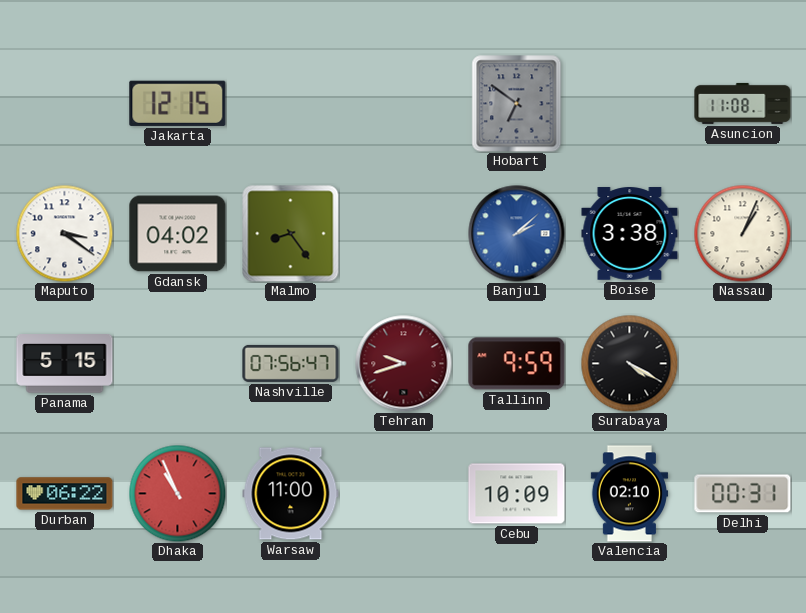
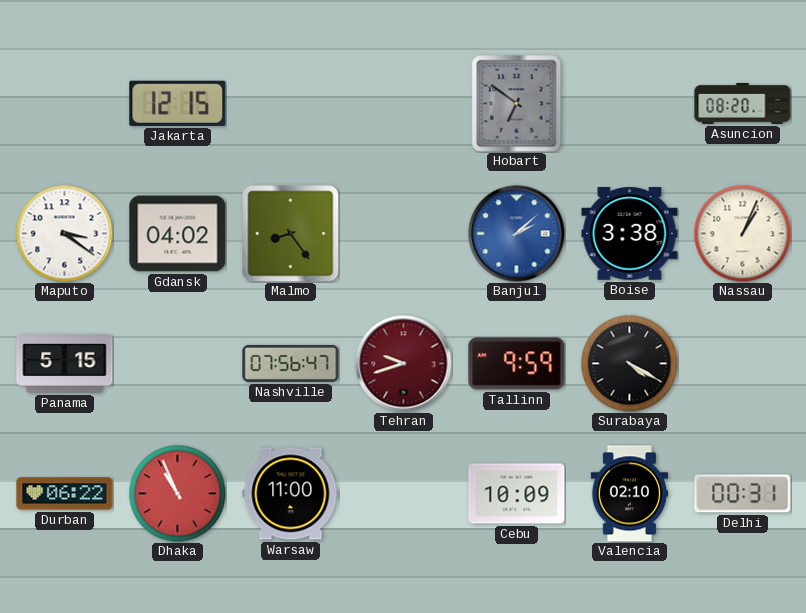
Asuncion: 11:08 -> 08:20 (743, 103)
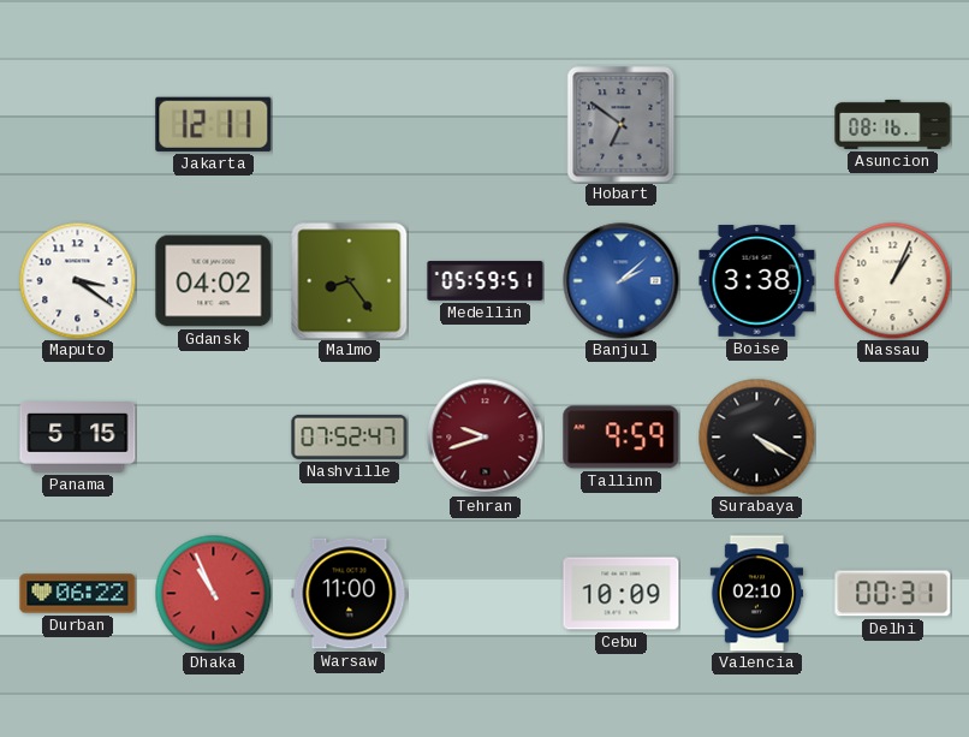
Jakarta: 12:15 -> 12:11 (214, 124)
Asuncion: 08:20 -> 08:16 (893, 124)
Medellin: none -> 05:59 (486, 281)
Nashville: 07:56 -> 07:52 (350, 436)
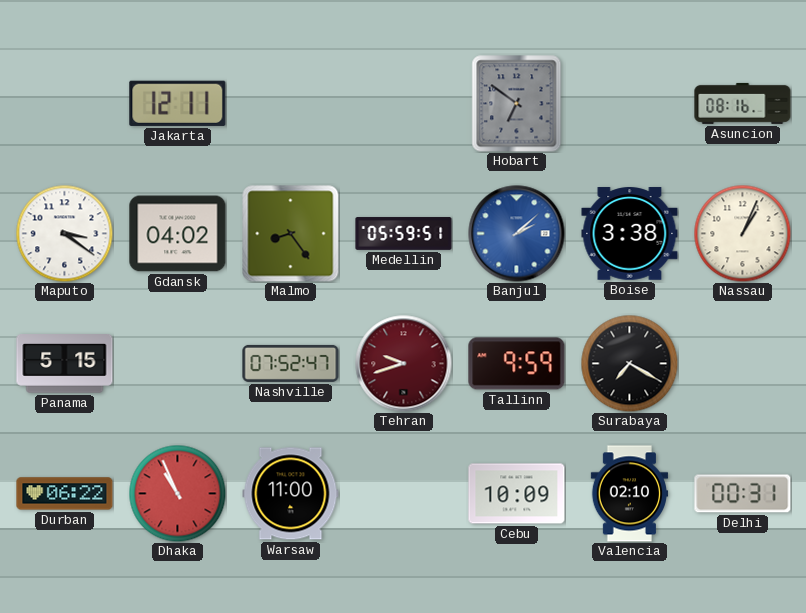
Surabaya: 4:20 -> 7:20 (629, 363)
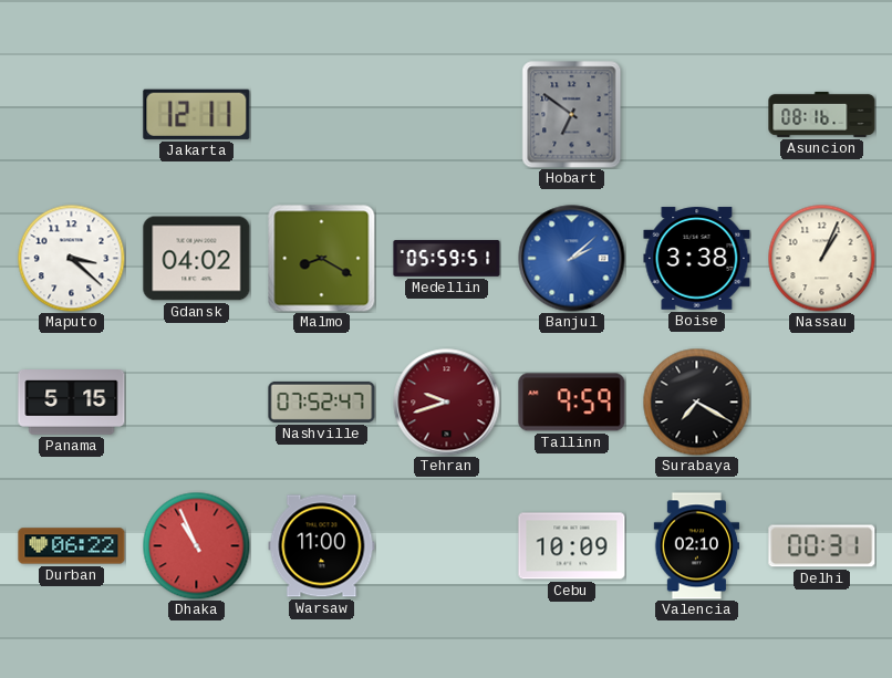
Maputo: 3:21 -> 3:22 (71, 258)
Malmo: 8:24 -> 8:20 (322, 259)
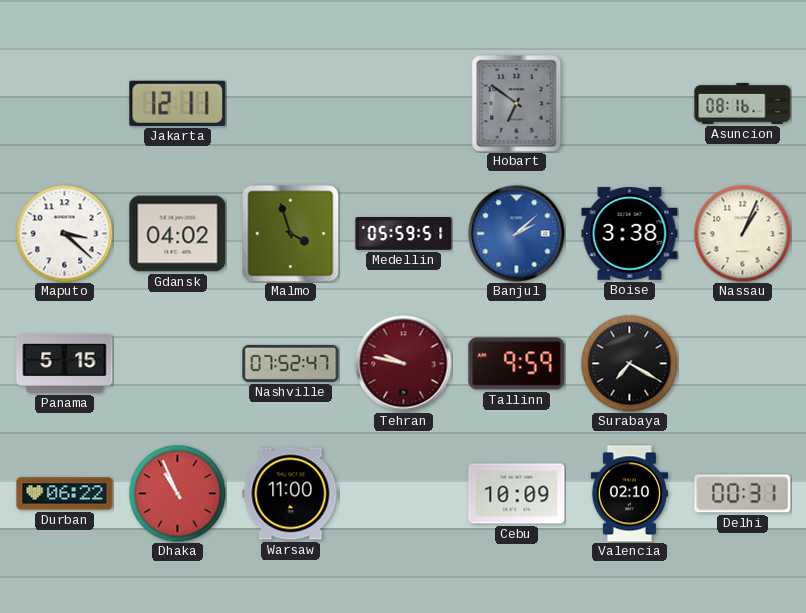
Malmo: 8:20 -> 3:57 (291, 234)
Tehran: 9:42 -> 9:47 (404, 364)
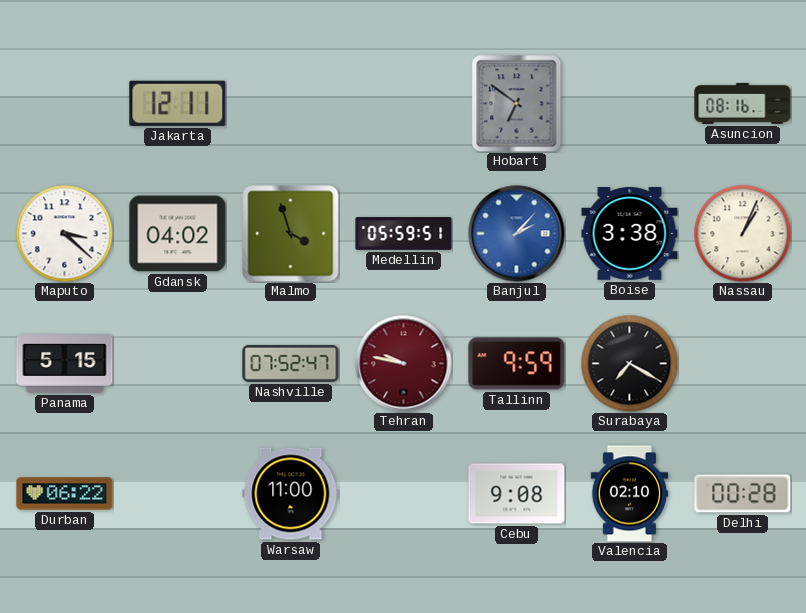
Banjul: 2:08 -> 2:07 (517, 234)
Dhaka: 10:56 -> none (177, 493)
Cebu: 10:09 -> 9:08 (517, 494)
Delhi: 00:31 -> 00:28 (743, 494)
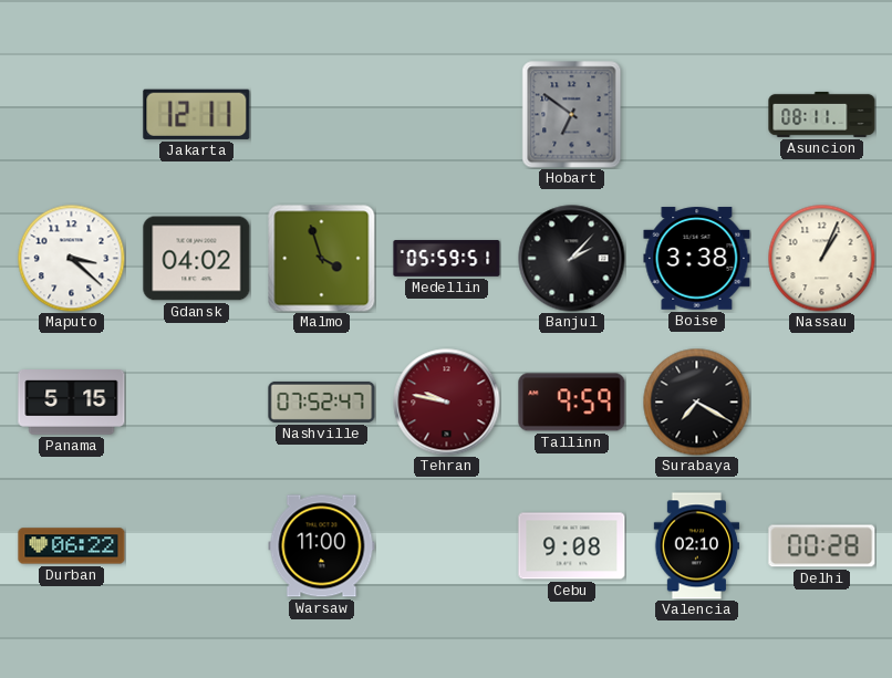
Asuncion: 08:16 -> 08:11 (822, 114)
Banjul dial: blue -> black (572, 259)
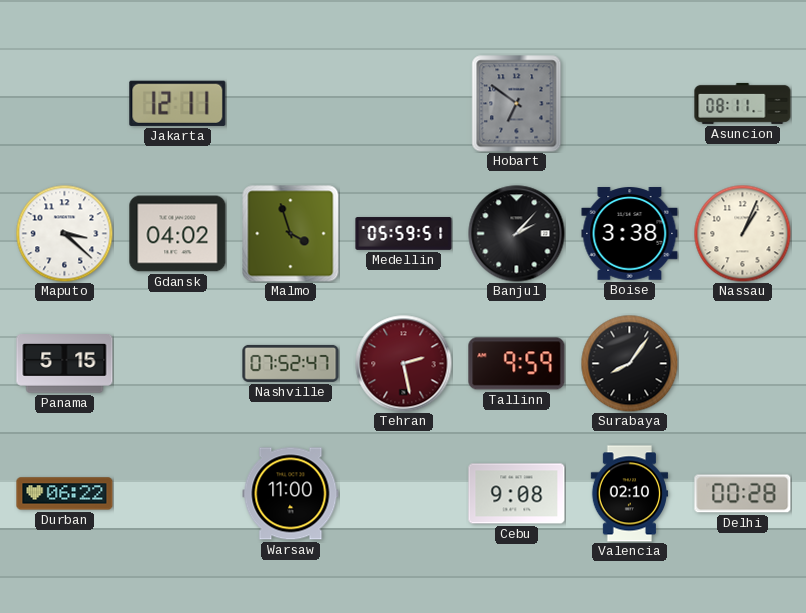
Tehran: 9:47 -> 2:28 (404, 364)
Surabaya: 7:20 -> 8:06 (629, 363)
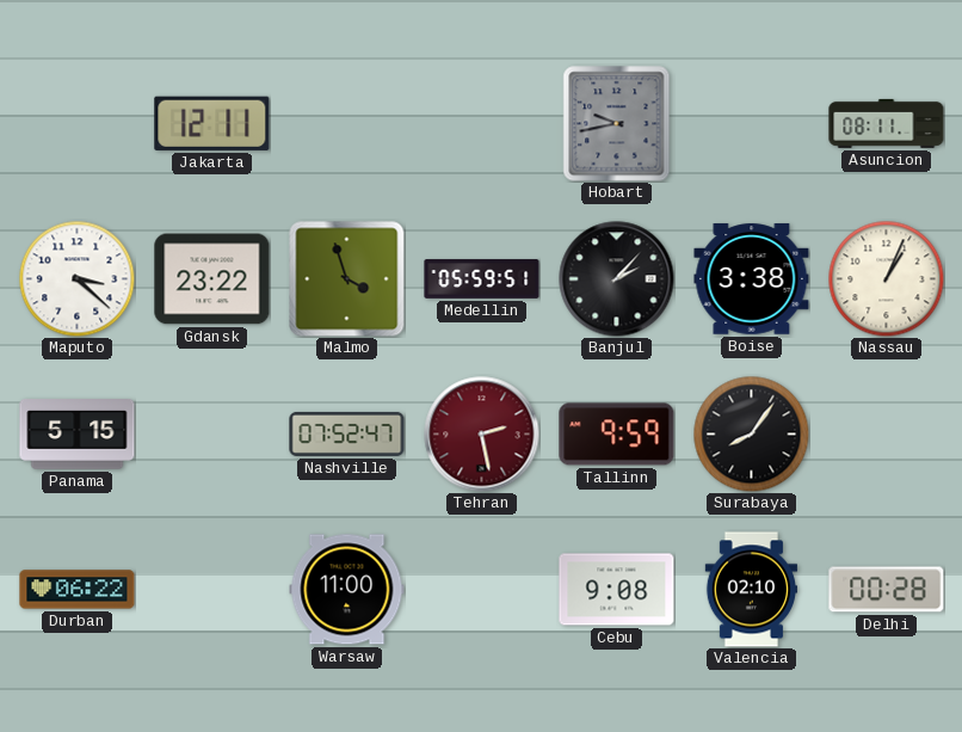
Hobart: 6:51 -> 9:43 (617, 124)
Gdansk: 04:02 -> 23:22 (212, 279)
